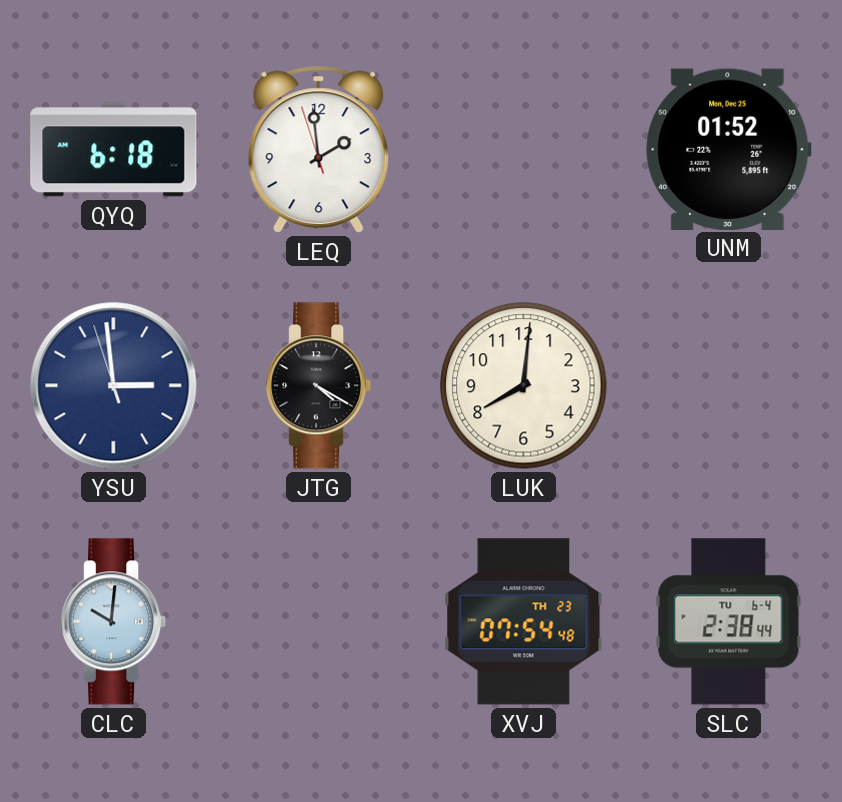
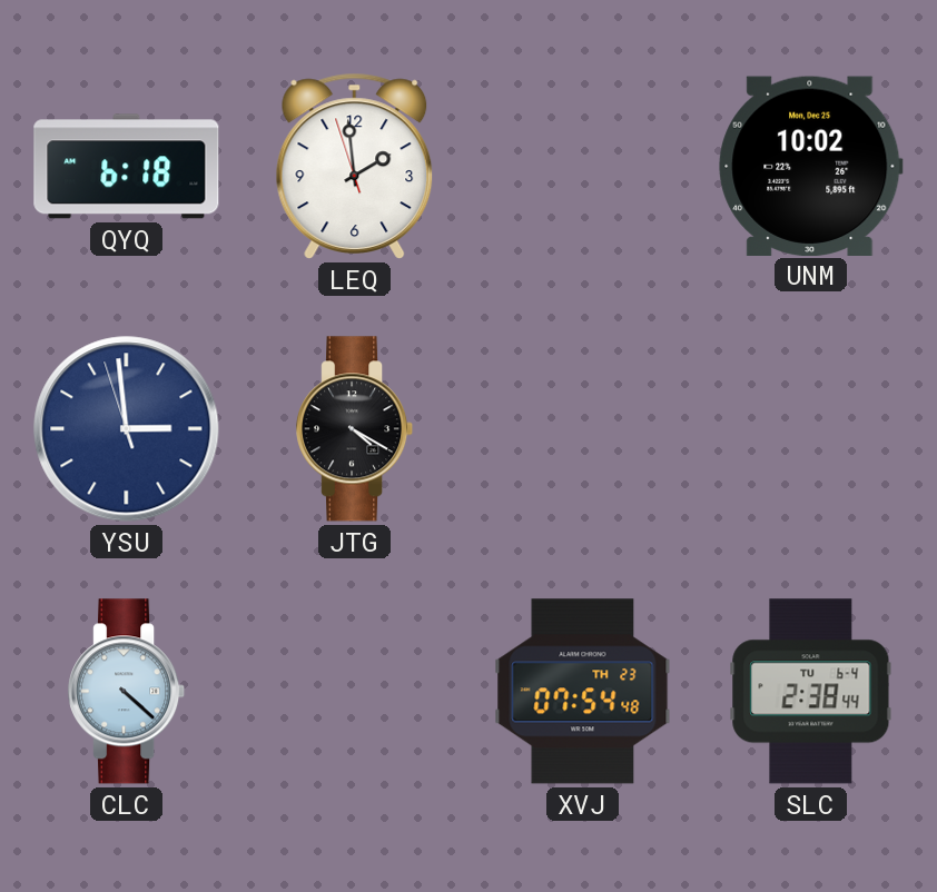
UNM: 01:52 -> 10:02 (811, 166)
LUK: 8:01 -> none (524, 386)
CLC: 10:01 -> 4:22 (127, 692)
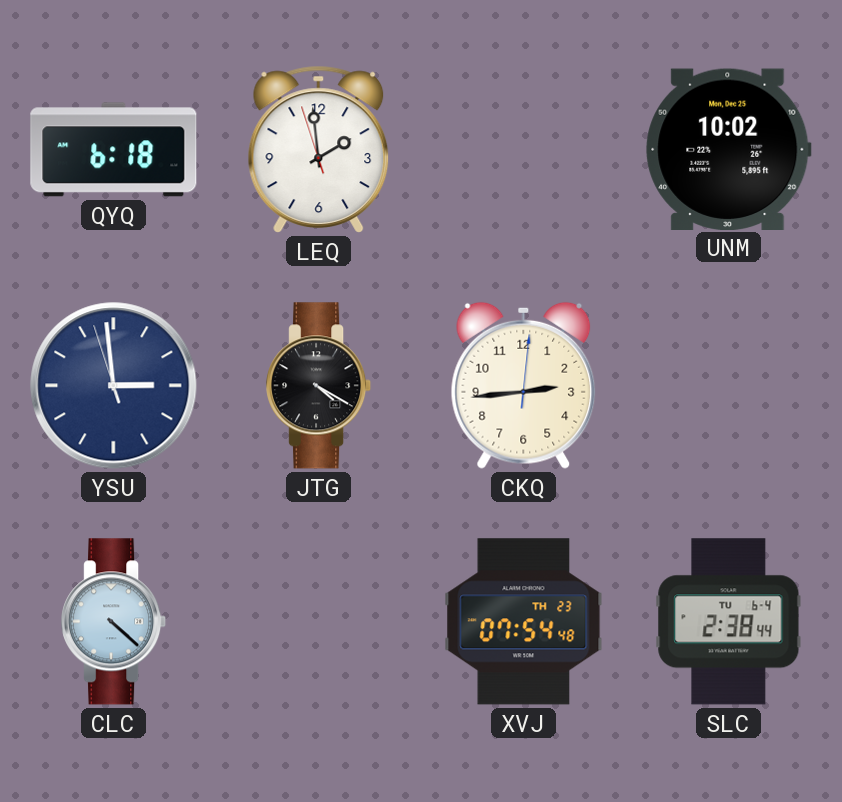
CKQ: none -> 2:44 (524, 385)
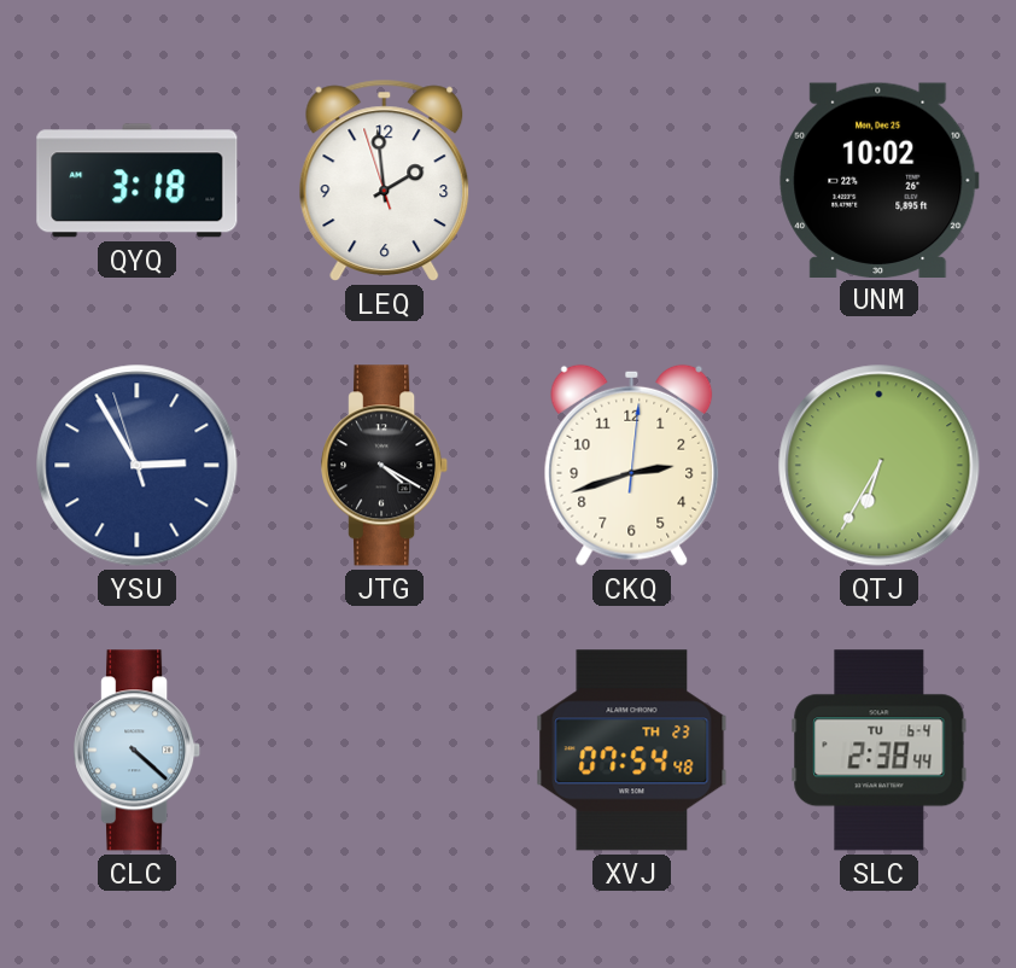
QYQ: 6:18 -> 3:18 (138, 181)
YSU: 2:58 -> 2:54 (138, 466)
CKQ: 2:44 -> 2:42 (632, 465)
QTJ: none -> 6:35 (880, 466)
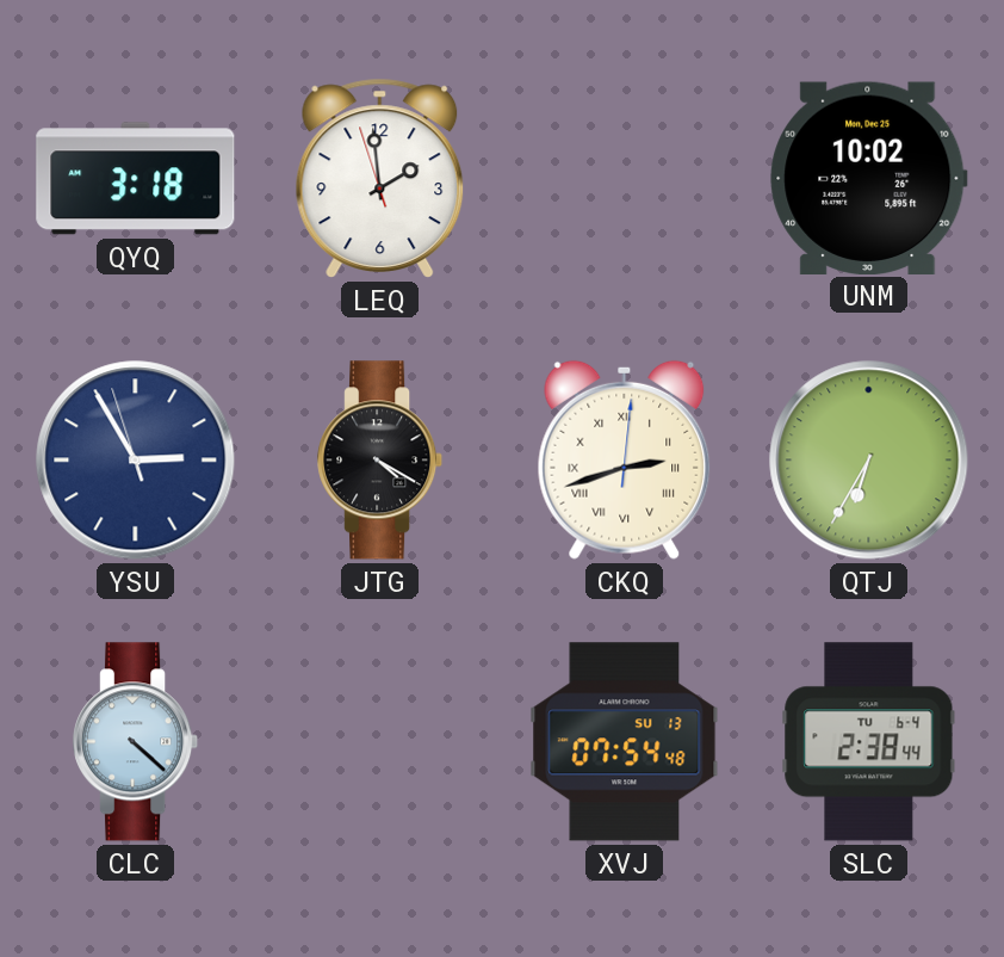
CKQ numerals: Arabic -> Roman (625, 459)
XVJ date: TH 23 -> SU 13 (625, 742)
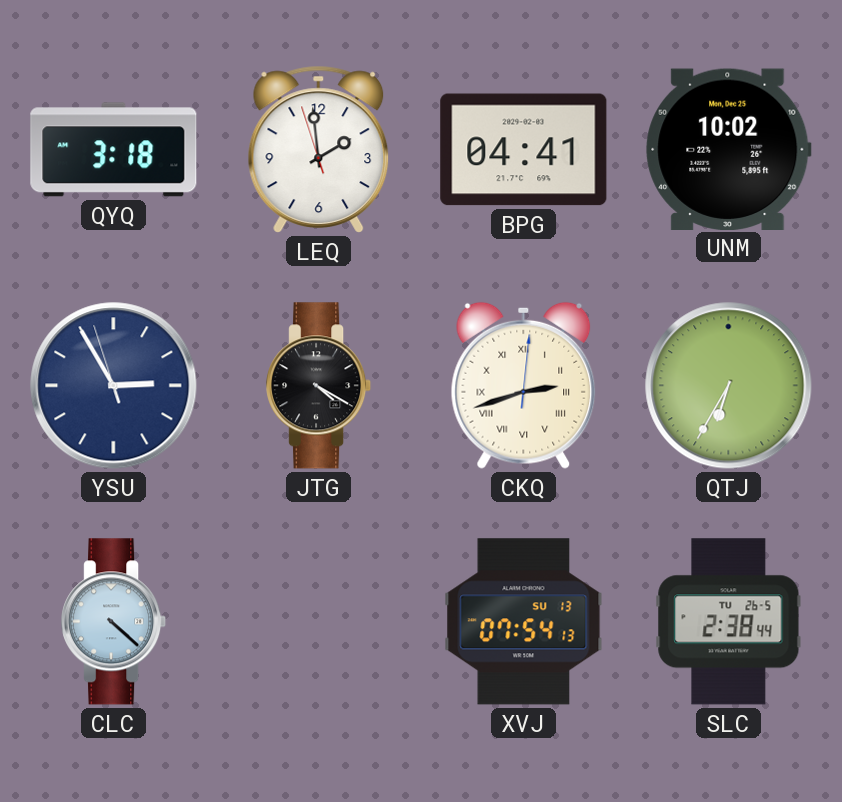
BPG: none -> 04:41 (524, 150)
XVJ: 07:54:48 -> 07:54:13 (524, 622)
SLC date: TU 6-4 -> TU 26-5 (729, 622)
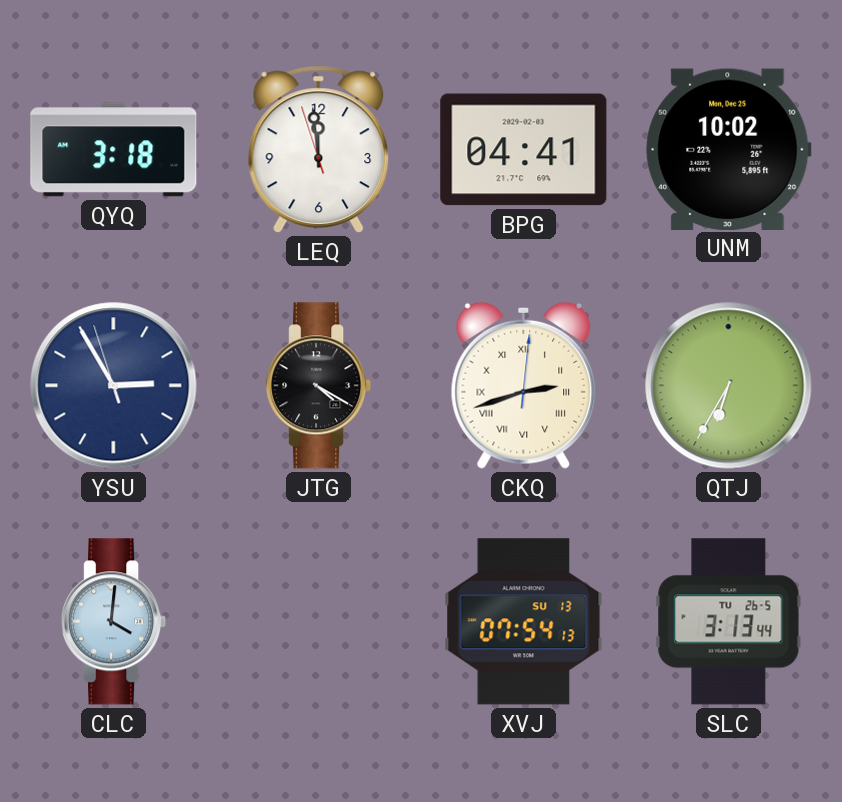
LEQ: 1:58 -> 11:58 (319, 149)
CLC: 4:22 -> 4:01 (114, 622)
SLC: 2:38 -> 3:13 (729, 622)
